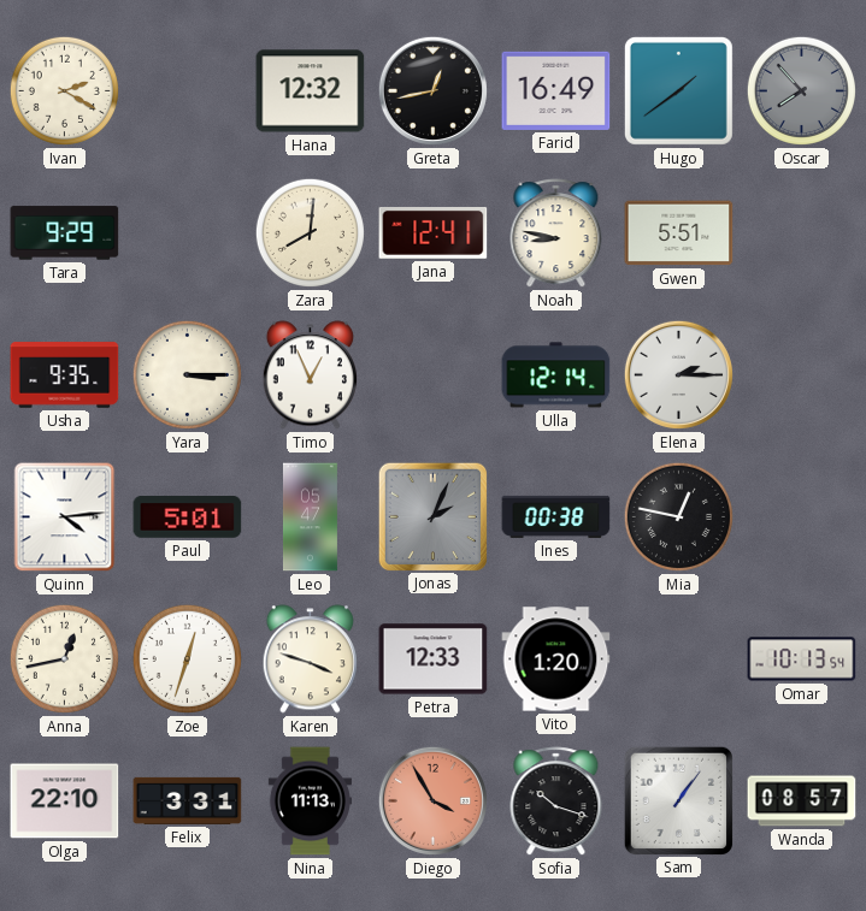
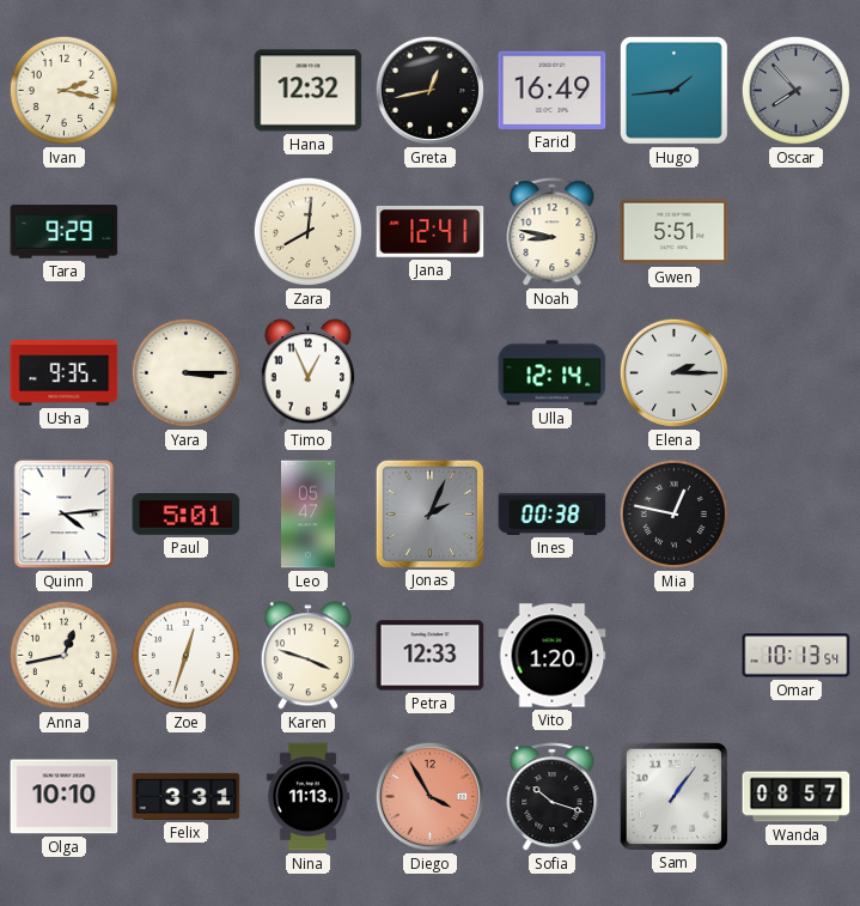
Ivan: 2:20 -> 2:17 (63, 90)
Hugo: 1:39 -> 1:44 (673, 90)
Olga: 22:10 -> 10:10 (65, 797)
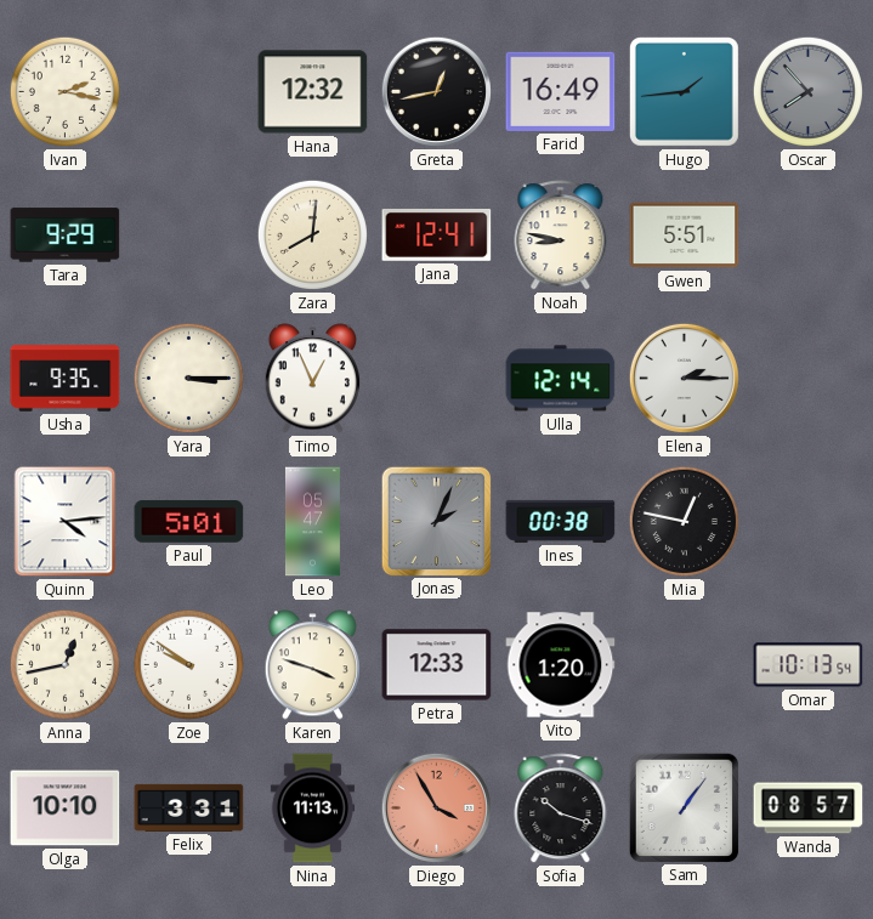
Zoe: 12:33 -> 9:51 (188, 664)
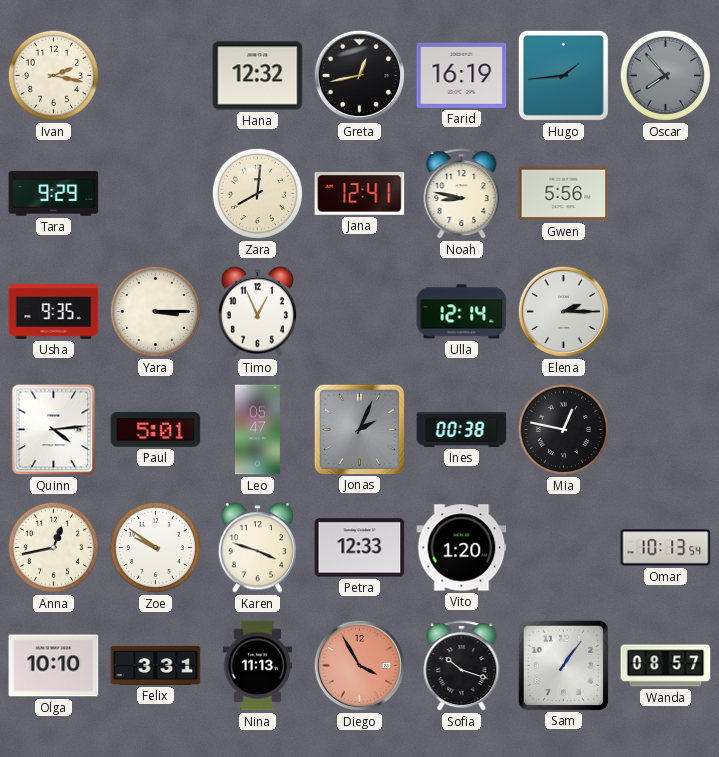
Farid: 16:49 -> 16:19 (462, 75)
Gwen: 5:51 -> 5:56 (564, 194)
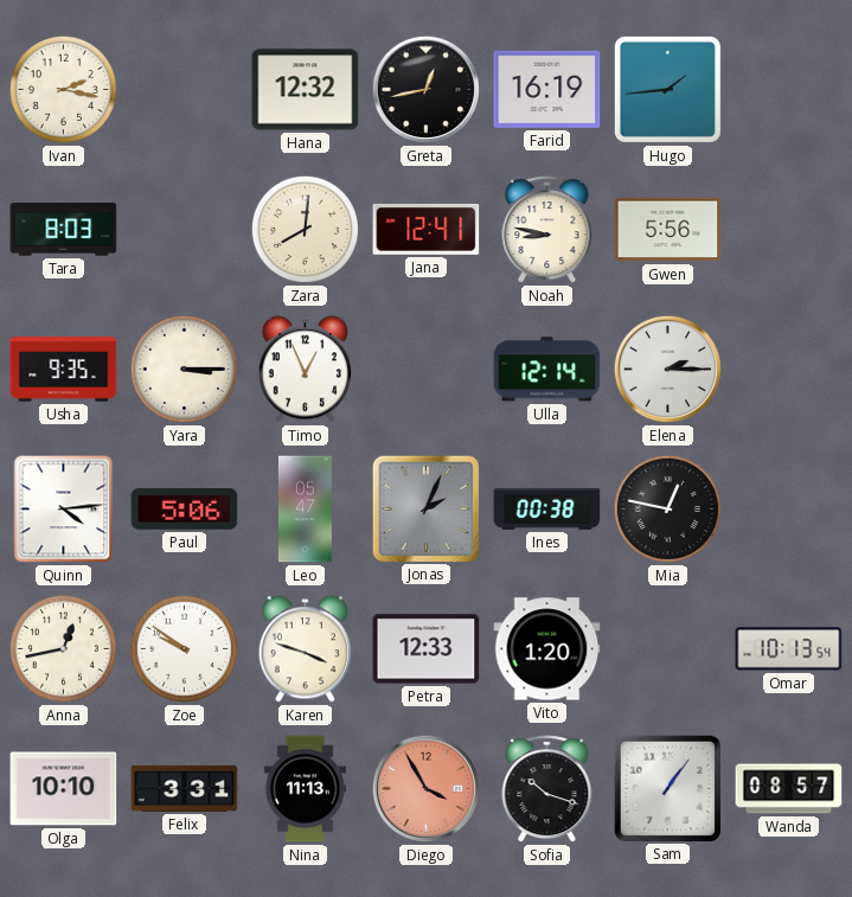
Oscar: 7:53 -> none (665, 75)
Tara: 9:29 -> 8:03 (64, 230)
Paul: 5:01 -> 5:06 (185, 510)
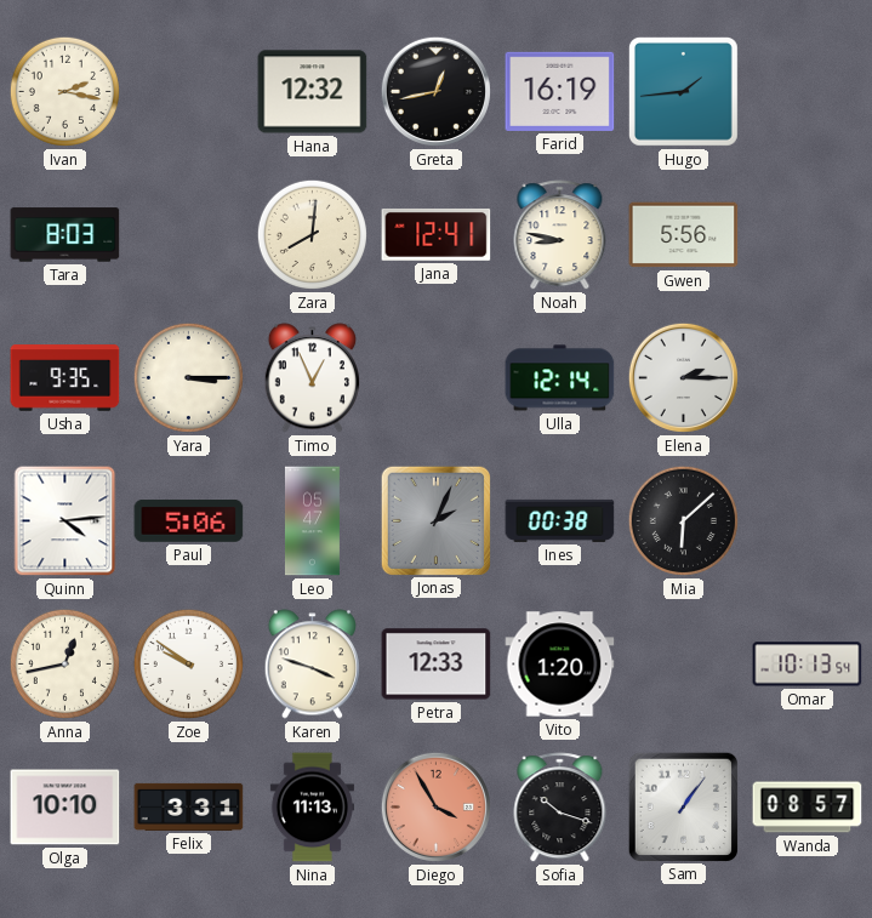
Mia: 12:47 -> 6:08 (683, 520)
